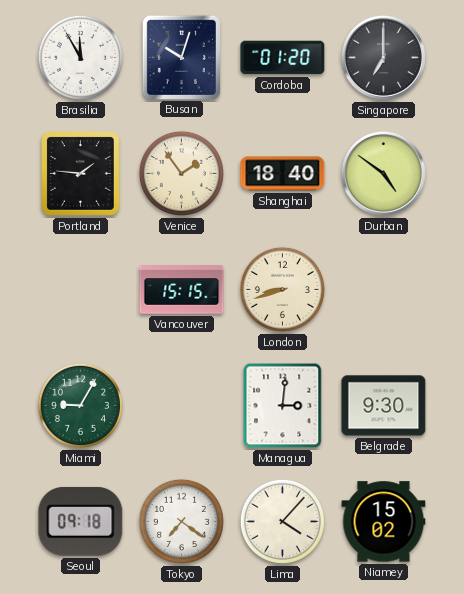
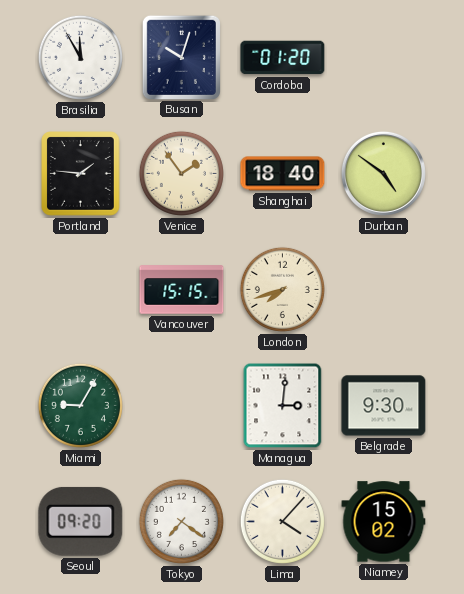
Singapore: 7:00 -> none (383, 57)
London: 8:42 -> 7:42 (282, 289)
Seoul: 09:18 -> 09:20 (81, 521)
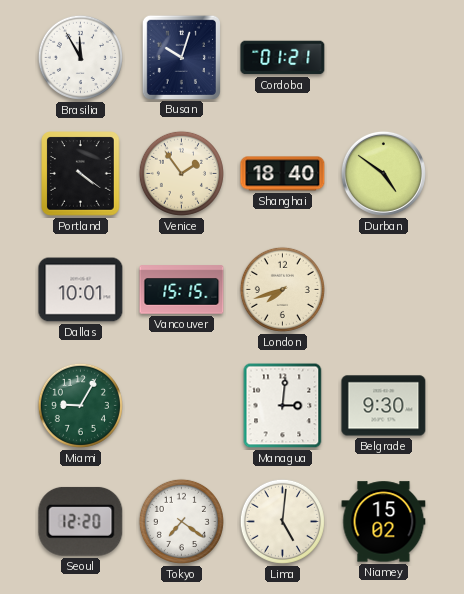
Cordoba: 01:20 -> 01:21 (283, 58)
Portland: 1:46 -> 4:21 (81, 174)
Dallas: none -> 10:01 (81, 290)
Seoul: 09:20 -> 12:20 (81, 521)
Lima: 4:07 -> 5:01 (282, 521)
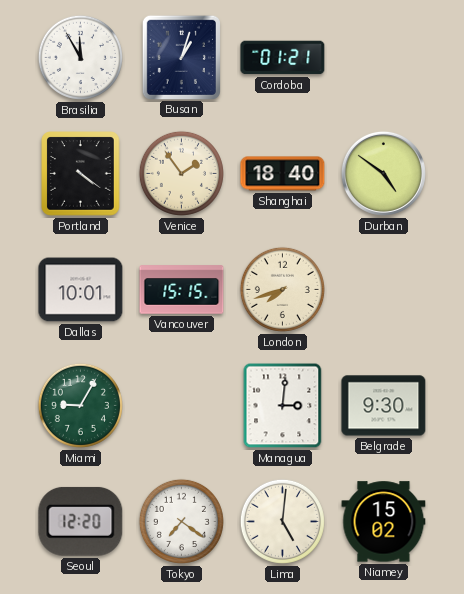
Busan: 10:03 -> 1:03 (181, 57)
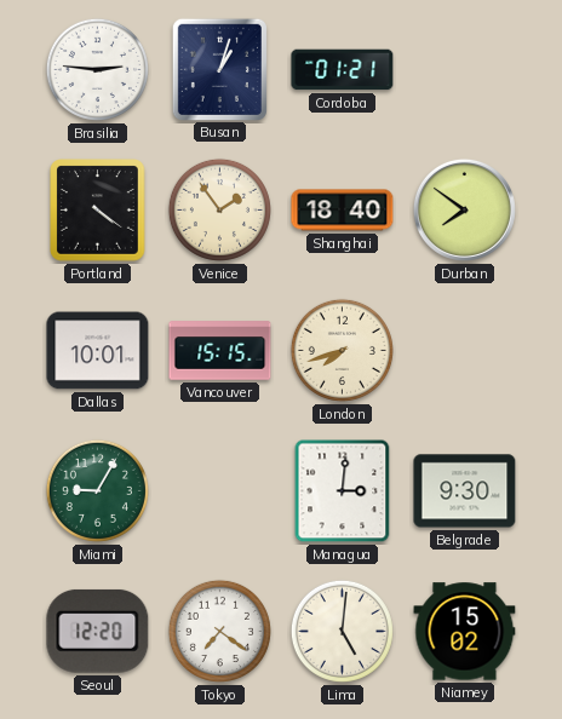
Brasilia: 11:55 -> 2:46 (97, 69)
Durban: 4:51 -> 7:51 (464, 209)
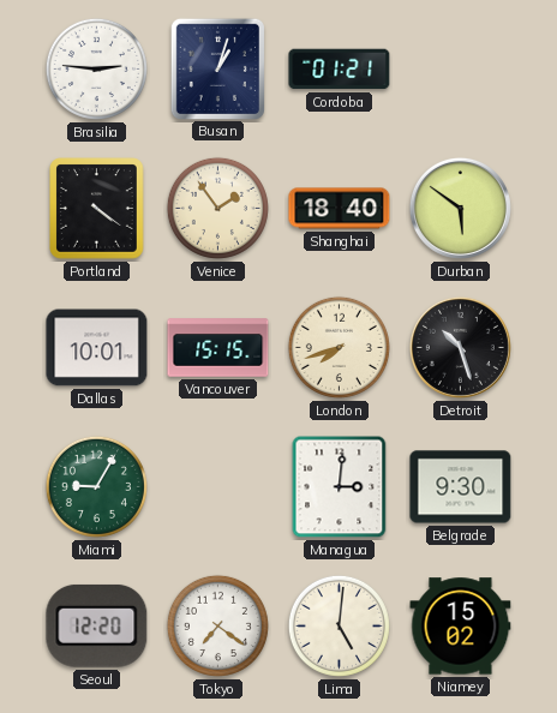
Durban: 7:51 -> 5:51 (460, 208)
Detroit: none -> 10:27 (460, 347)
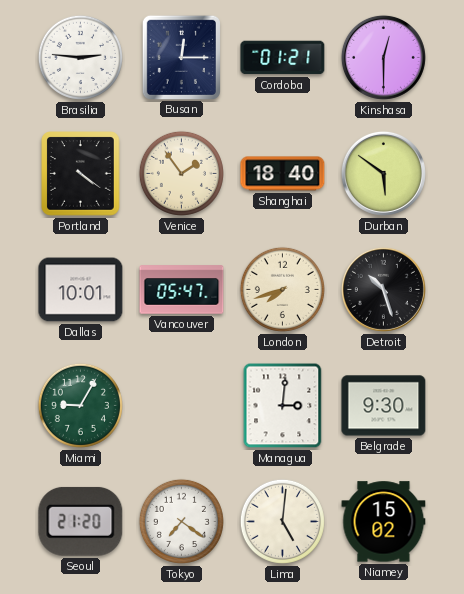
Busan: 1:03 -> 12:15 (181, 57)
Kinshasa: none -> 12:30 (383, 57)
Vancouver: 15:15 -> 05:47 (182, 290)
Seoul: 12:20 -> 21:20 (81, 521)
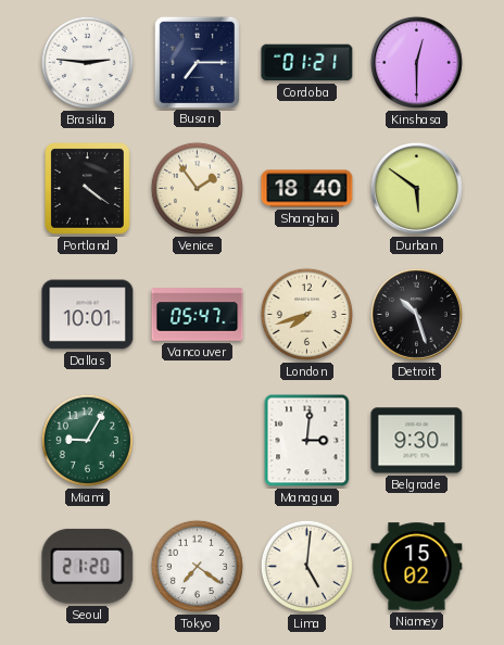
Busan: 12:15 -> 7:15 (197, 62)
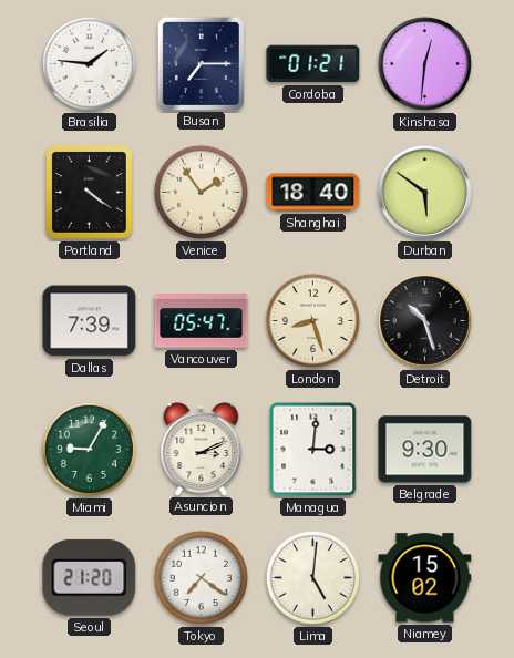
Brasilia: 2:46 -> 1:46 (89, 63)
Kinshasa: 12:30 -> 12:31 (424, 63)
Dallas: 10:01 -> 7:39 (90, 321)
London: 7:42 -> 8:27 (312, 320)
Asuncion: none -> 3:11 (202, 449)
